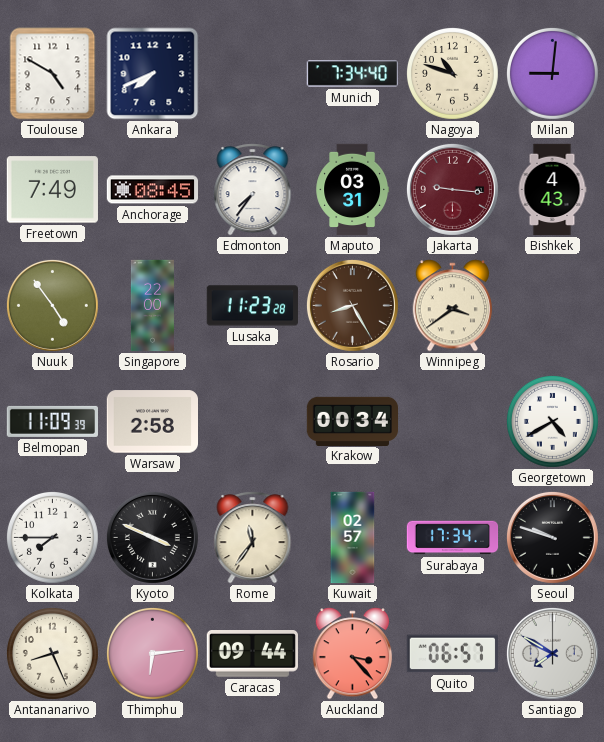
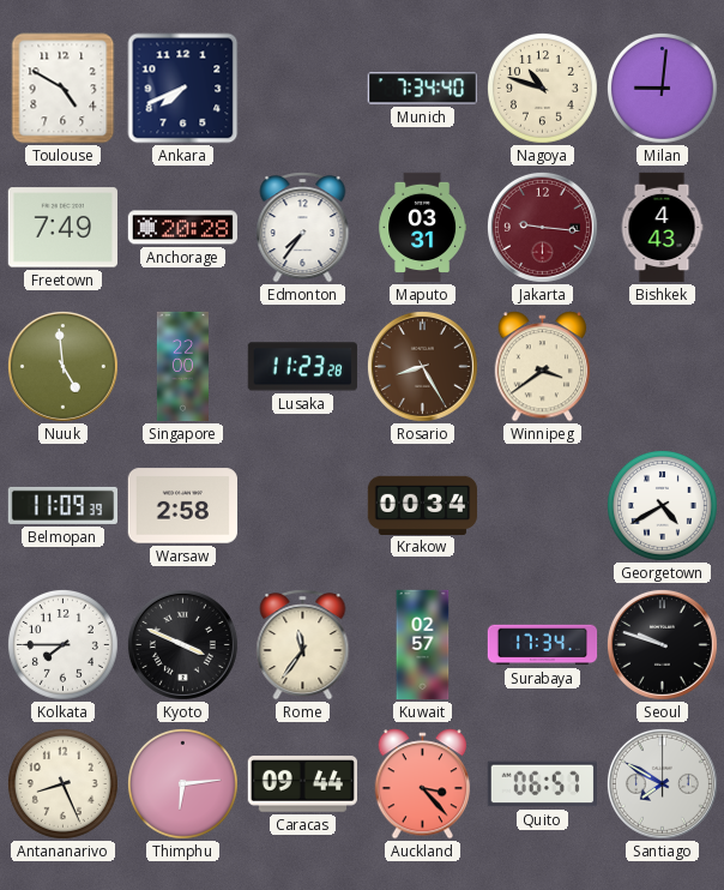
Anchorage: 08:45 -> 20:28 (182, 228)
Nuuk: 4:54 -> 4:59 (62, 366)
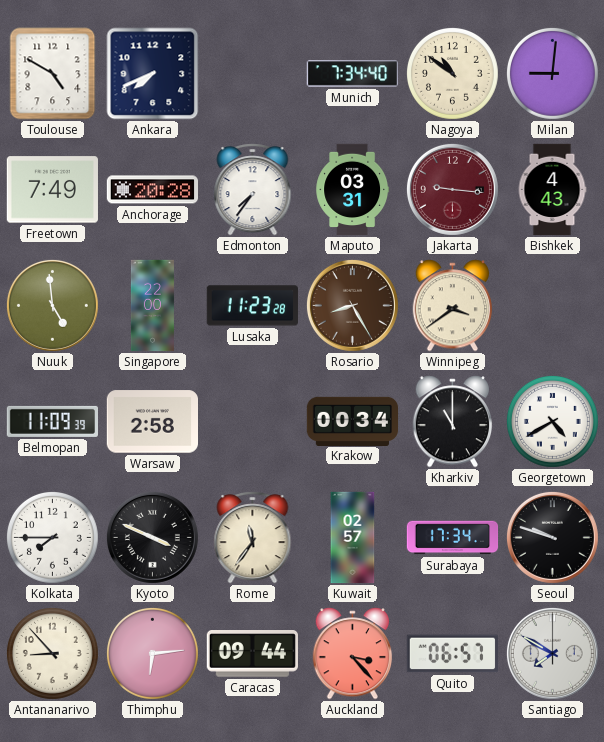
Nagoya: 10:48 -> 10:51 (452, 73)
Kharkiv: none -> 11:00 (453, 422)
Antananarivo: 8:26 -> 8:53 (52, 653)
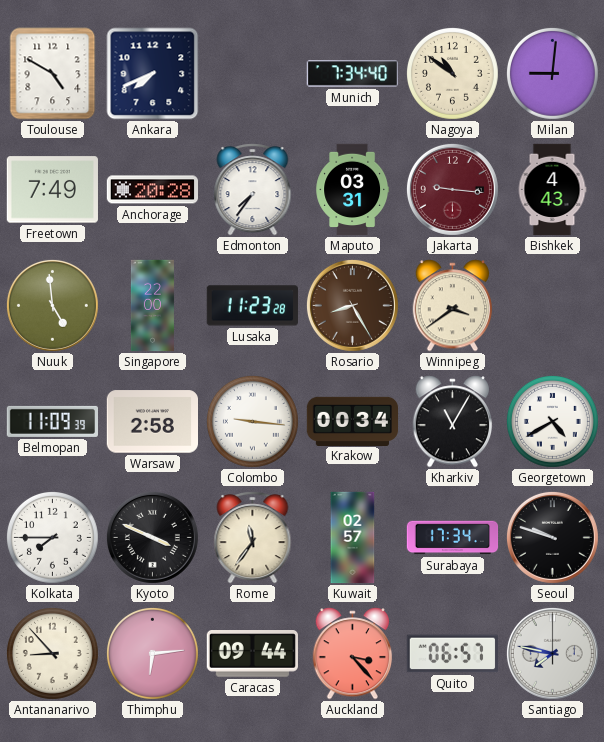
Colombo: none -> 9:16 (252, 421)
Kharkiv: 11:00 -> 11:05 (453, 422)
Santiago: 7:50 -> 7:47 (552, 653)
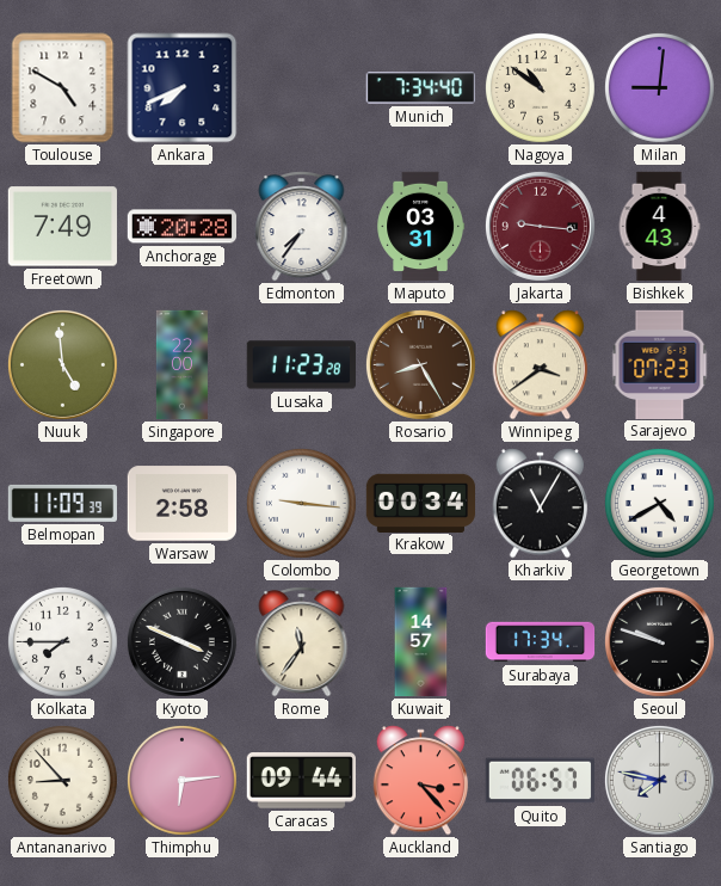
Sarajevo: none -> 07:23 (660, 364)
Kuwait: 02:57 -> 14:57 (421, 642)
